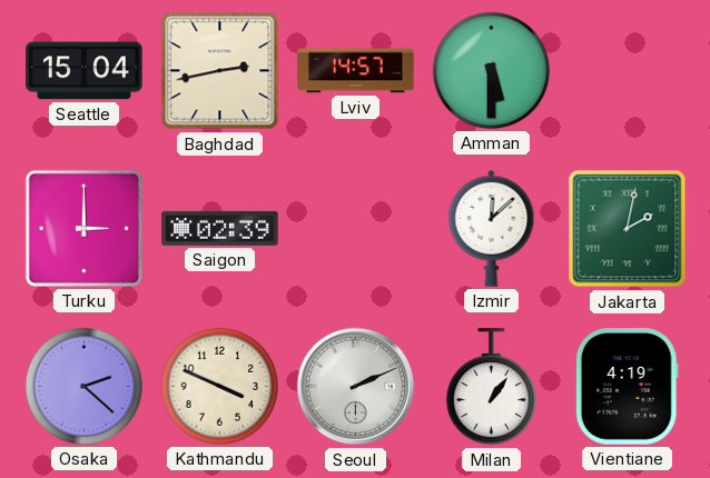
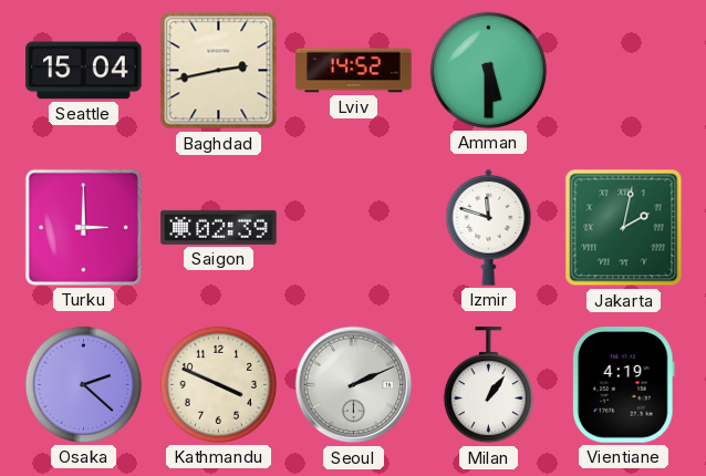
Lviv: 14:57 -> 14:52 (354, 71)
Izmir: 12:08 -> 11:48 (489, 227)
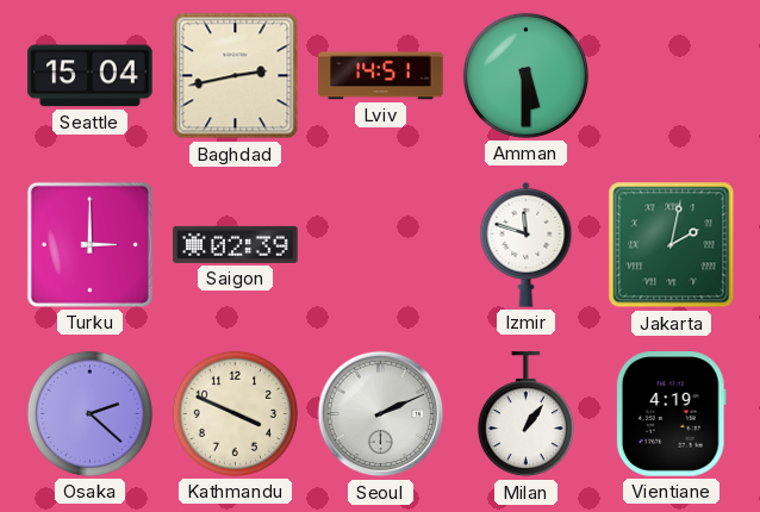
Lviv: 14:52 -> 14:51 (381, 76)
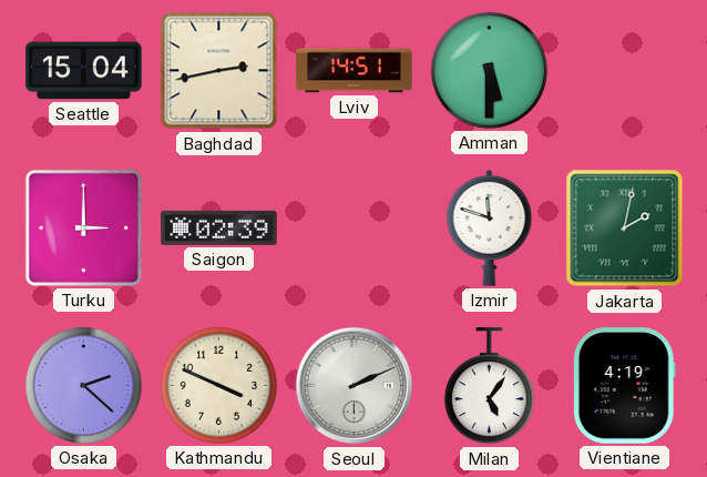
Milan: 1:06 -> 5:06 (489, 386)
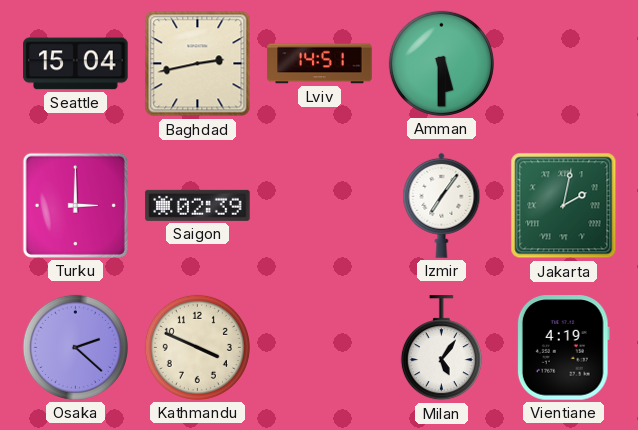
Izmir: 11:48 -> 7:06 (442, 205)
Seoul: 2:11 -> none (355, 386)
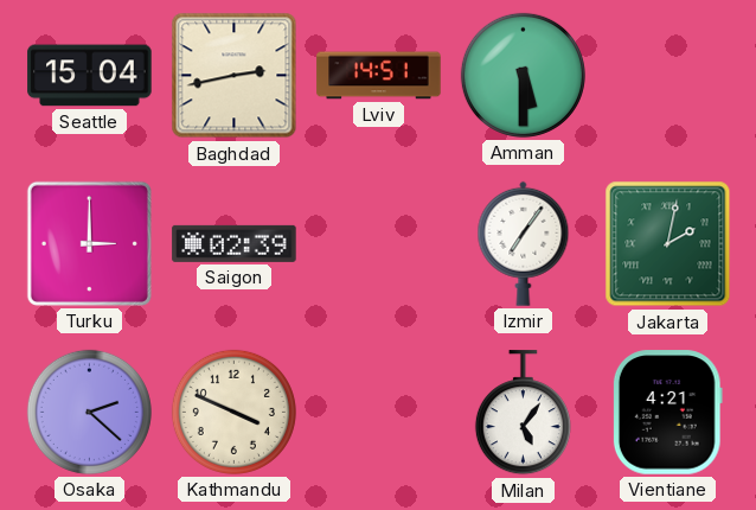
Vientiane: 4:19 -> 4:21 (667, 413)
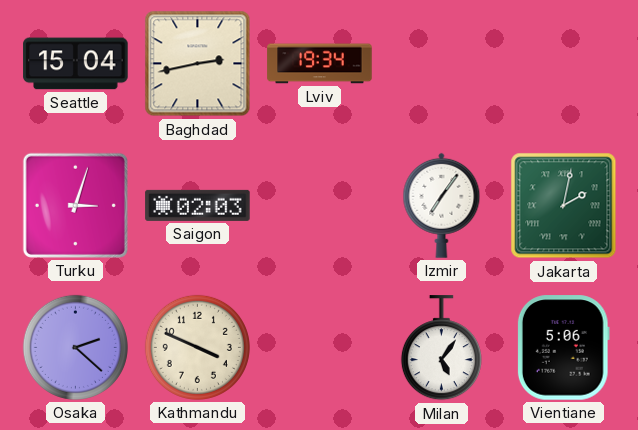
Lviv: 14:51 -> 19:34 (320, 64)
Amman: 5:30 -> none (523, 75)
Turku: 3:00 -> 3:03 (75, 205)
Saigon: 02:39 -> 02:03 (198, 205)
Vientiane: 4:21 -> 5:06 (563, 348)
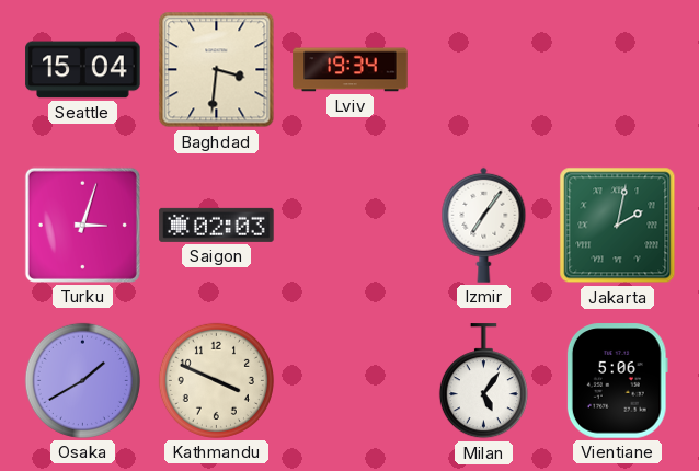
Baghdad: 2:43 -> 3:31 (217, 70)
Osaka: 2:22 -> 1:40 (82, 380)
